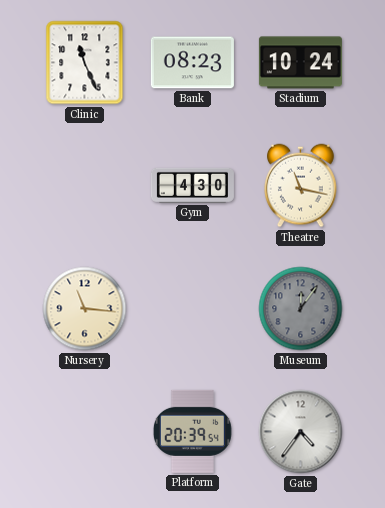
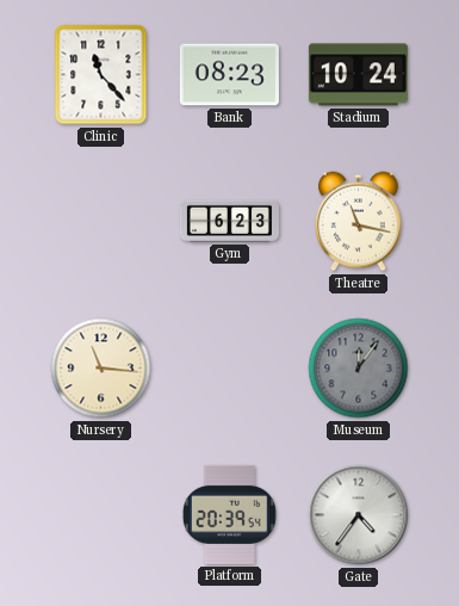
Clinic: 11:26 -> 11:23 (101, 75)
Gym: 4:30 -> 6:23 (229, 221)
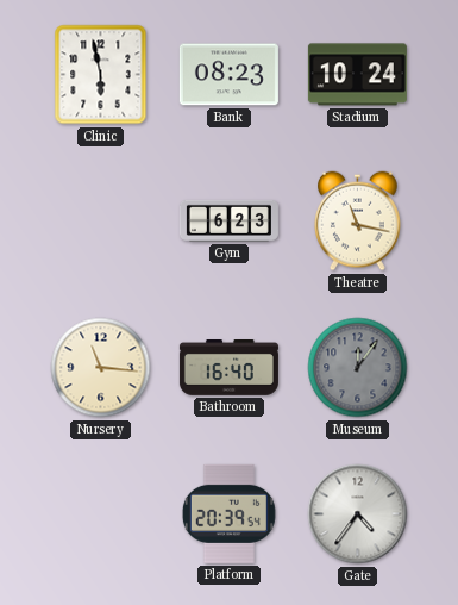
Clinic: 11:23 -> 5:58 (101, 75)
Bathroom: none -> 16:40 (228, 368)
